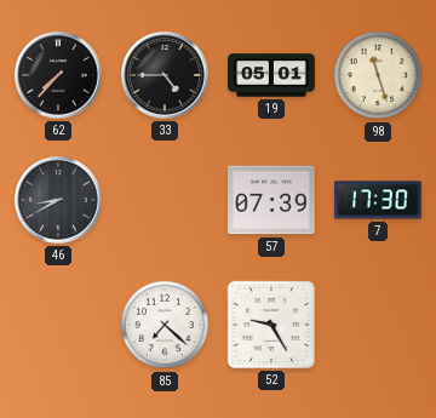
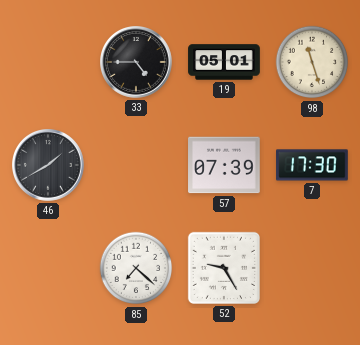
62: 7:37 -> none (59, 76)
46: 8:40 -> 1:40 (49, 166)
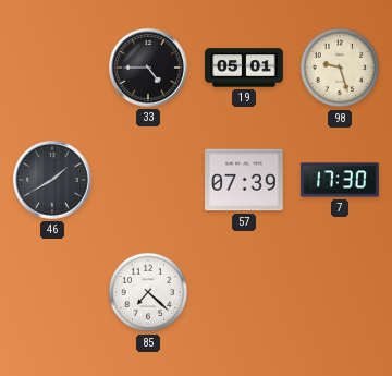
98: 11:27 -> 9:27 (340, 68)
52: 9:25 -> none (224, 268)
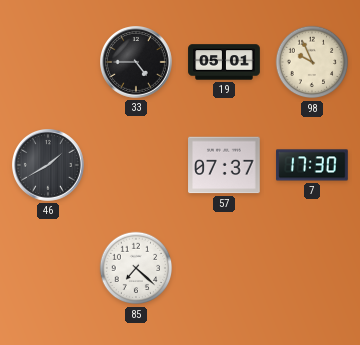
98: 9:27 -> 9:56 (312, 62)
57: 07:39 -> 07:37 (224, 165)
